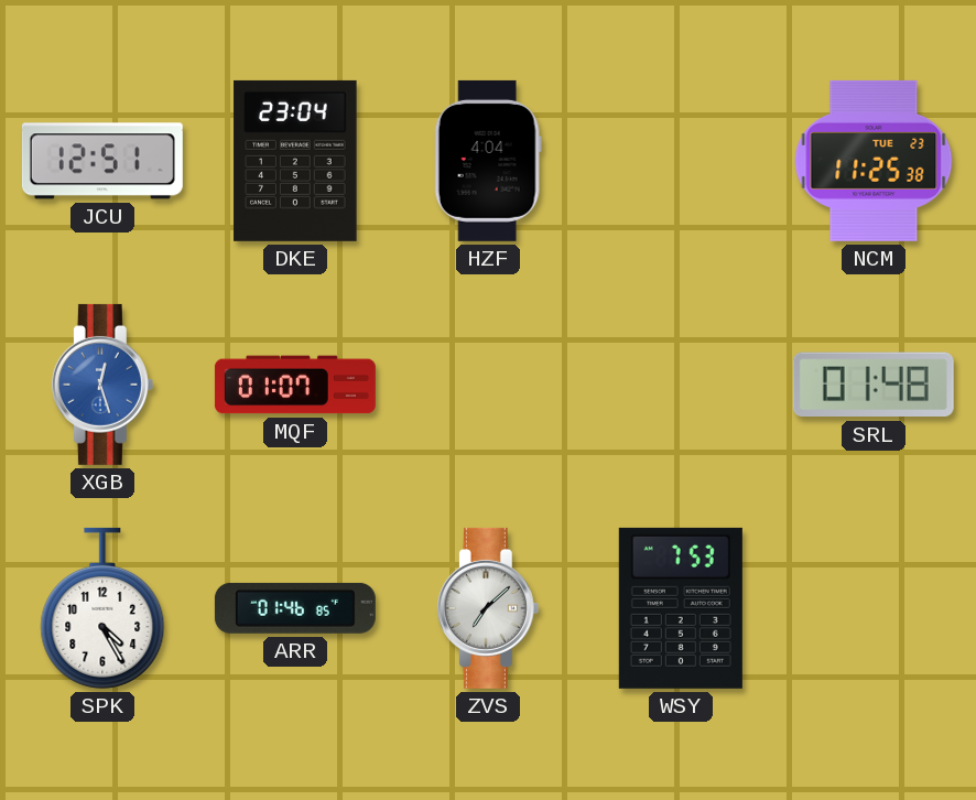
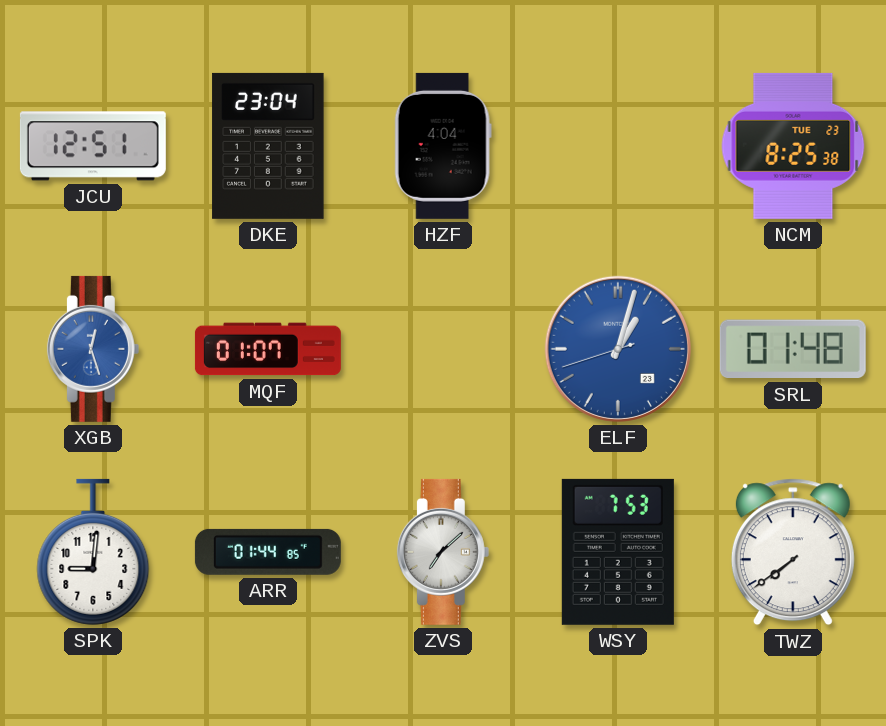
NCM: 11:25 -> 8:25 (793, 146)
ELF: none -> 1:02 (618, 349)
SPK: 4:25 -> 9:01 (93, 552)
ARR: 01:46 -> 01:44 (268, 552)
TWZ: none -> 7:39 (793, 552)
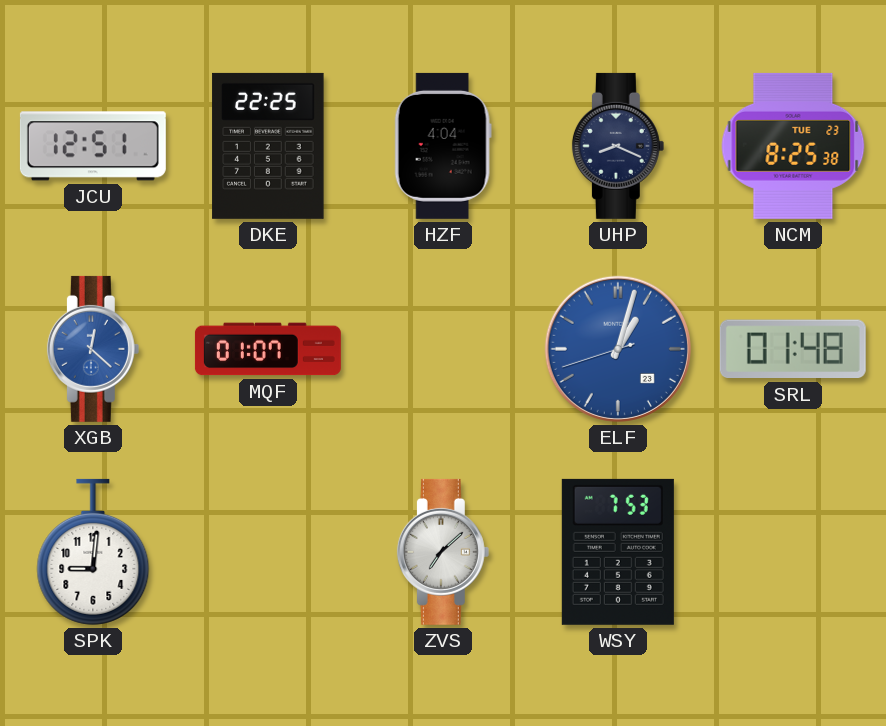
DKE: 23:04 -> 22:25 (268, 146)
UHP: none -> 8:19 (618, 146)
XGB: 12:27 -> 12:22 (93, 349)
ARR: 01:44 -> none (268, 552)
TWZ: 7:39 -> none (793, 552)
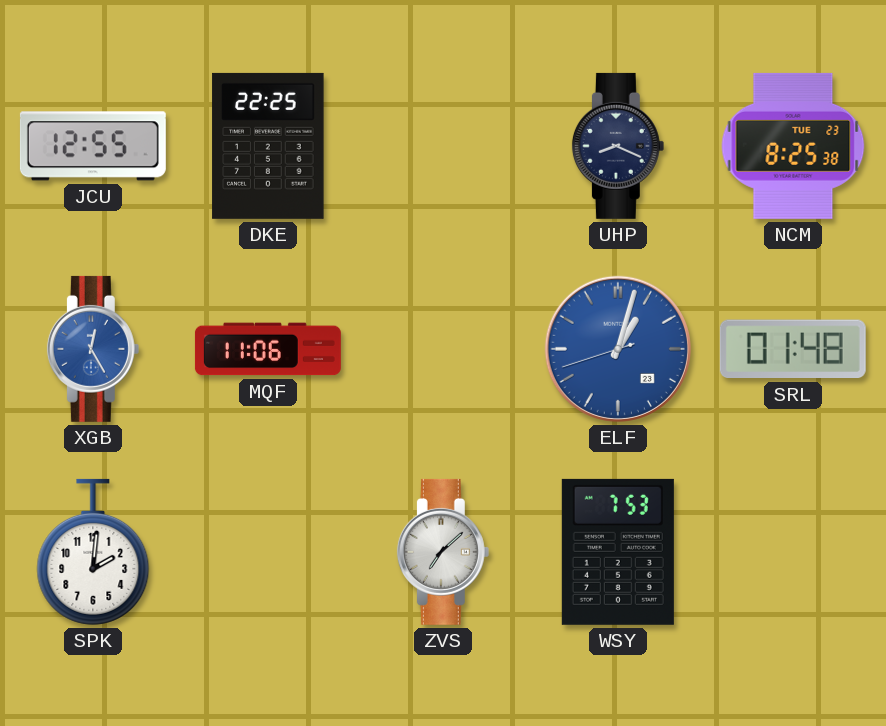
JCU: 12:51 -> 12:55 (93, 146)
HZF: 4:04 -> none (443, 146)
XGB: 12:22 -> 12:25 (93, 349)
MQF: 01:07 -> 11:06 (268, 349)
SPK: 9:01 -> 2:01 (93, 552)
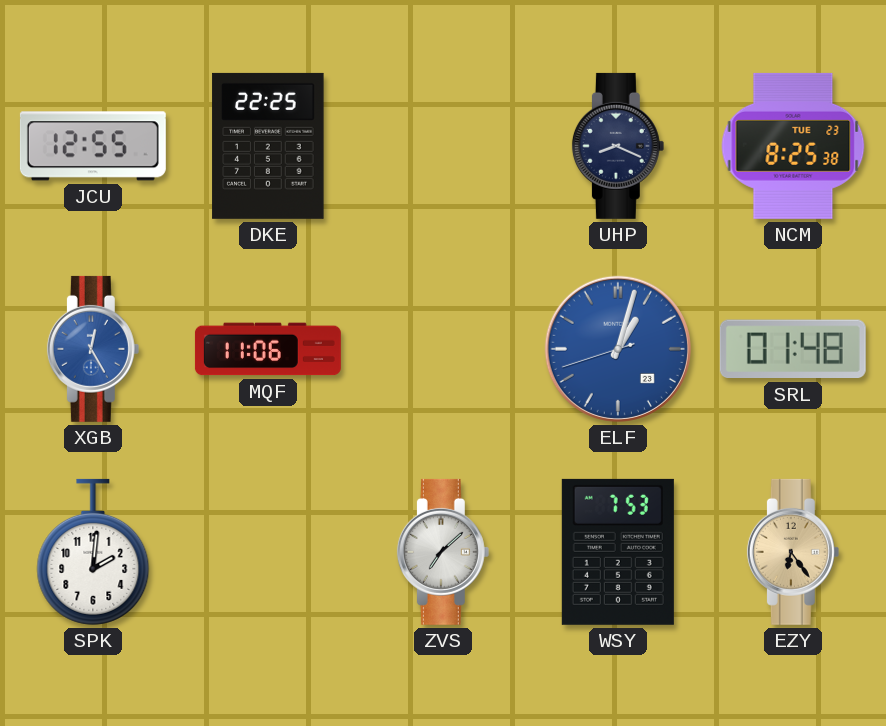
EZY: none -> 6:24 (793, 552)
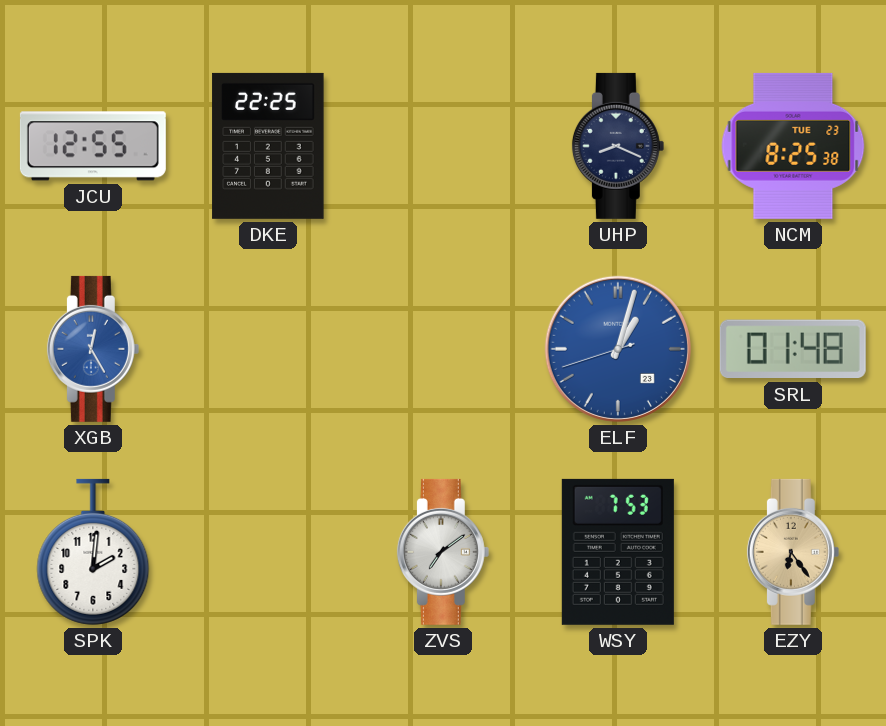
MQF: 11:06 -> none (268, 349)
ZVS: 7:08 -> 7:09 (443, 552)
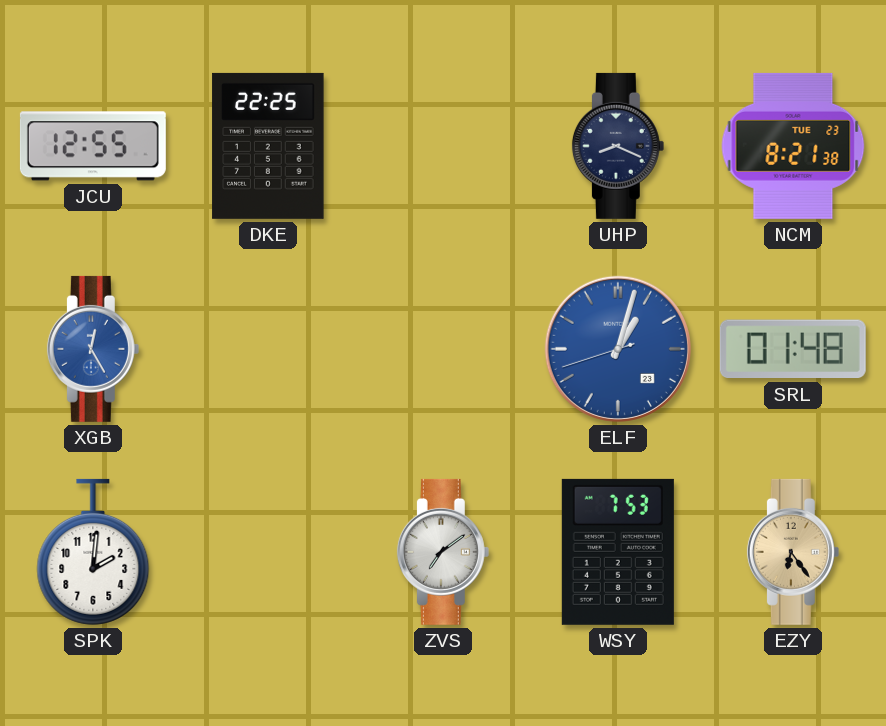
NCM: 8:25 -> 8:21 (793, 146)
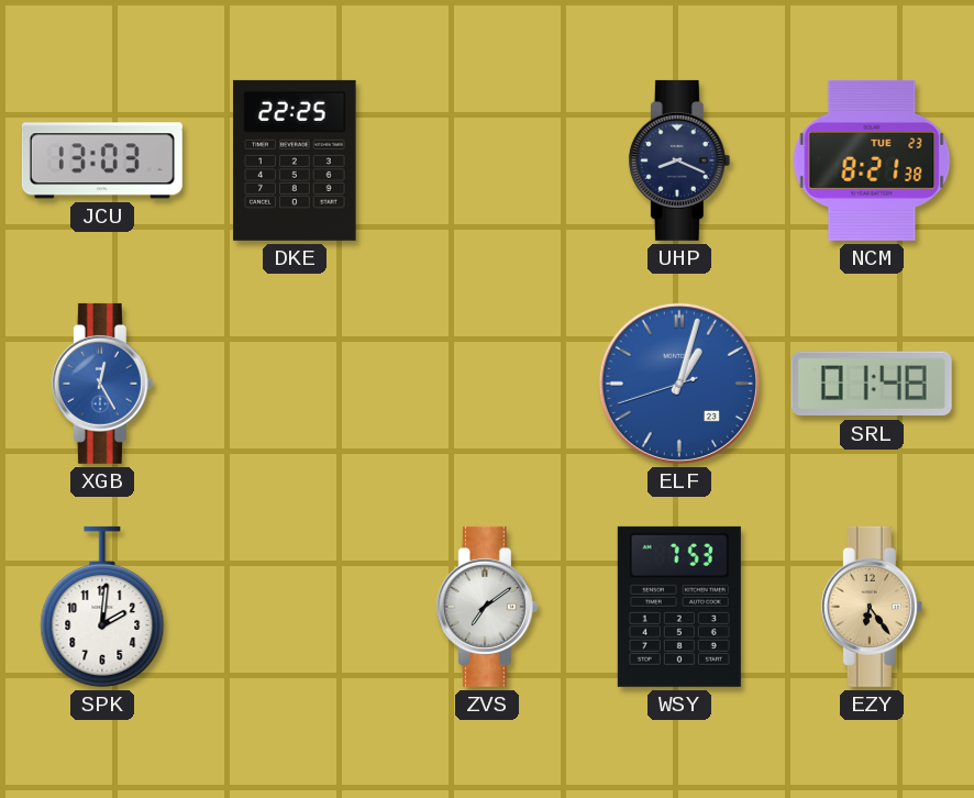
JCU: 12:55 -> 13:03 (102, 160)
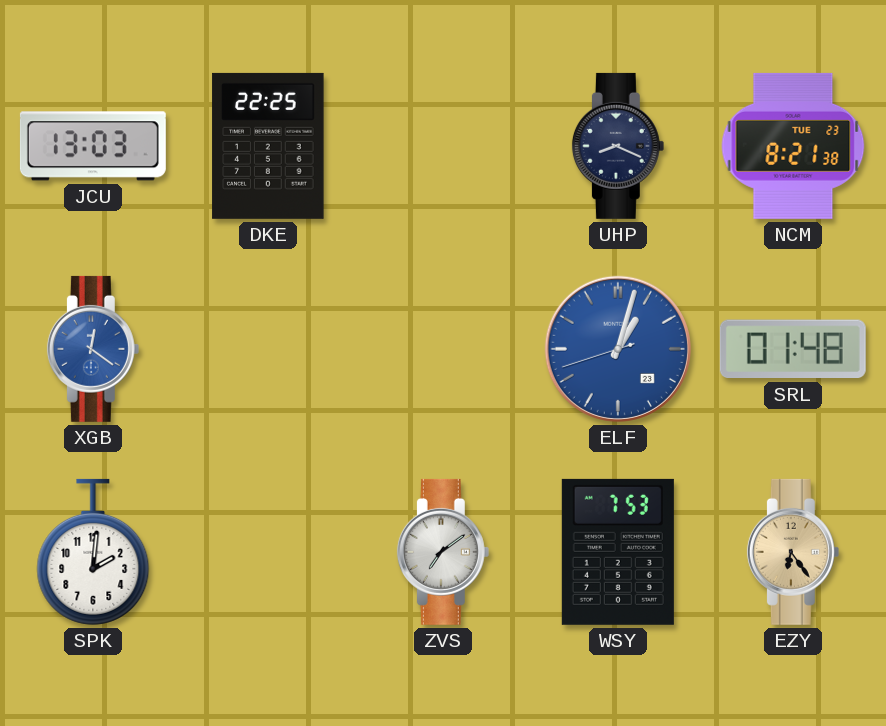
XGB: 12:25 -> 12:21 (93, 349)
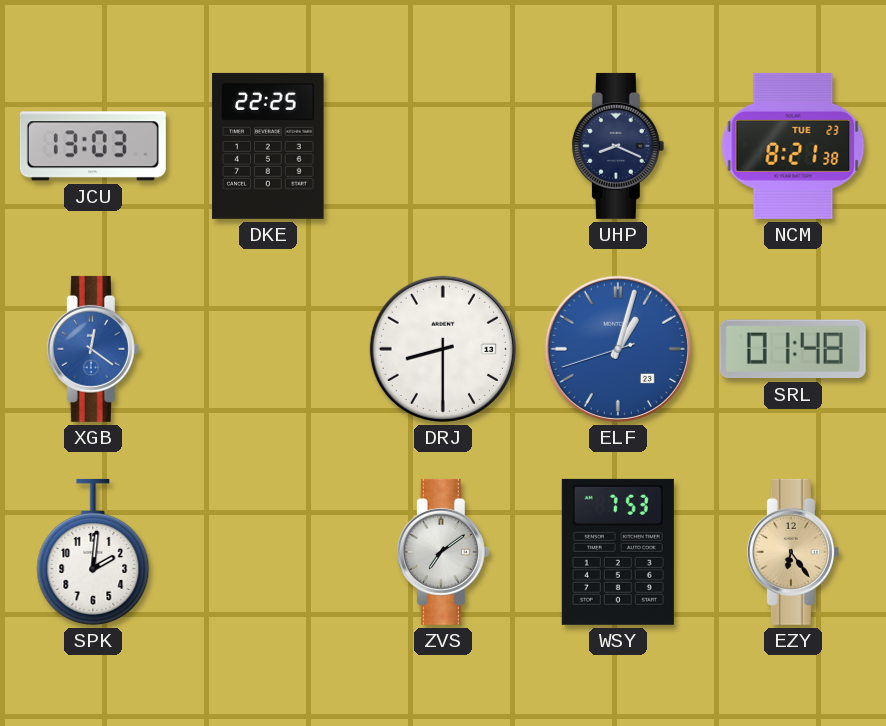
DRJ: none -> 8:30 (443, 349)
